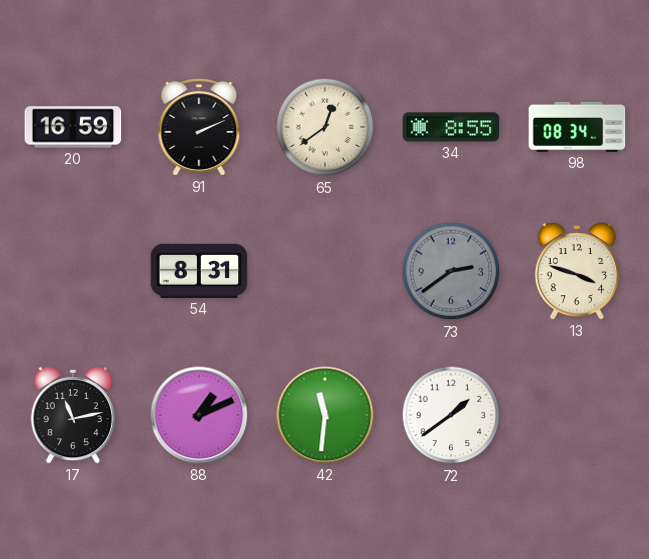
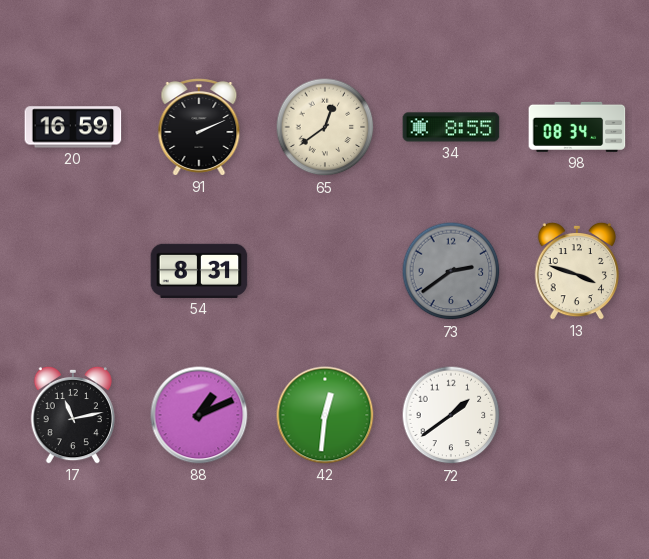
42: 11:31 -> 12:31 (325, 415)
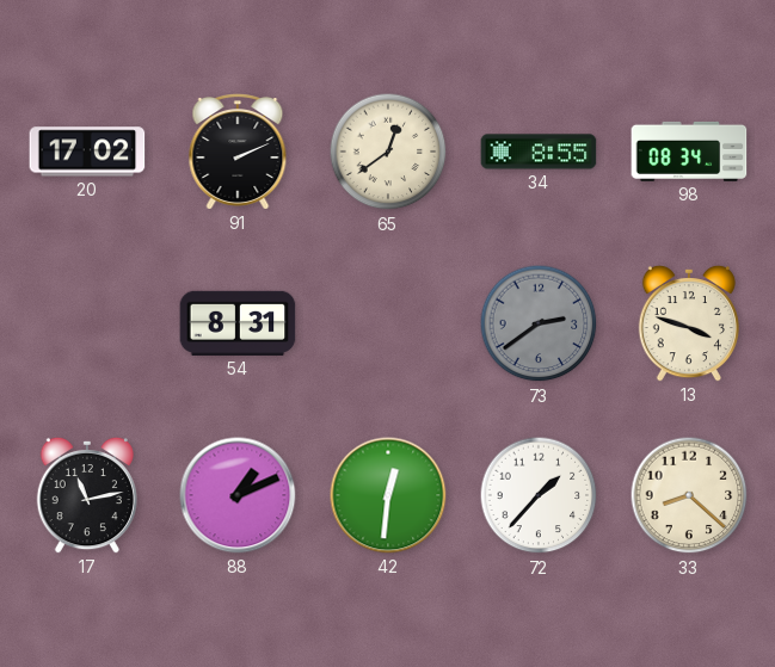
20: 16:59 -> 17:02 (87, 152)
72: 1:39 -> 1:37 (539, 495)
33: none -> 8:22 (689, 495)
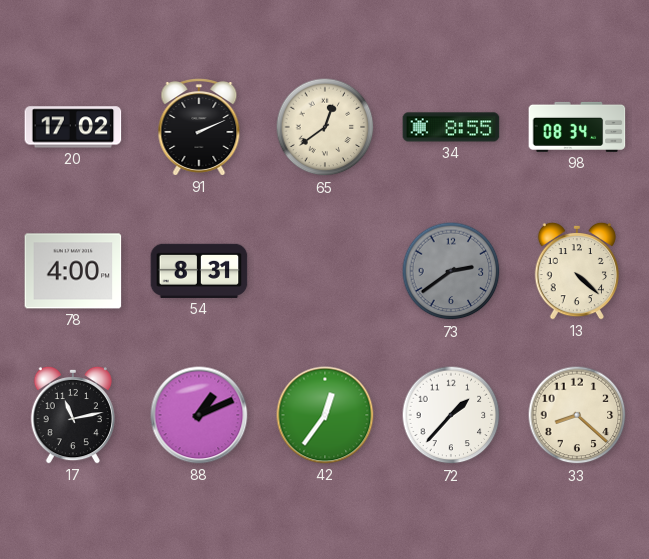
78: none -> 4:00 (73, 271)
13: 3:48 -> 4:22 (576, 271)
42: 12:31 -> 12:36 (325, 415)
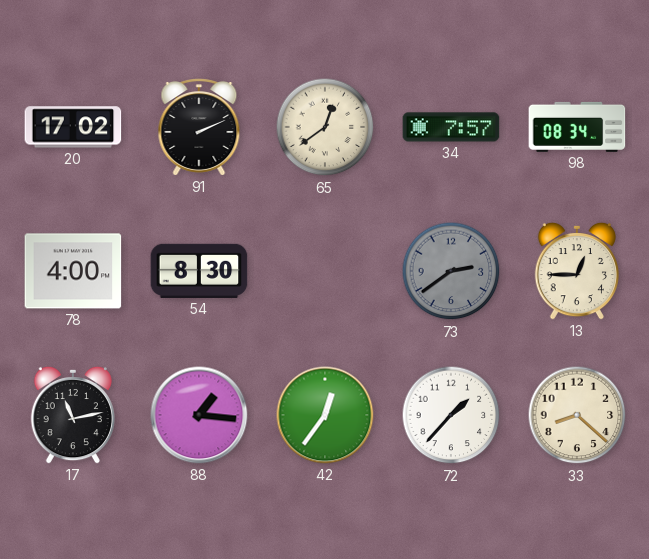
34: 8:55 -> 7:57 (451, 127)
54: 8:31 -> 8:30 (199, 271)
13: 4:22 -> 12:45 (576, 271)
88: 1:11 -> 1:16 (199, 415)
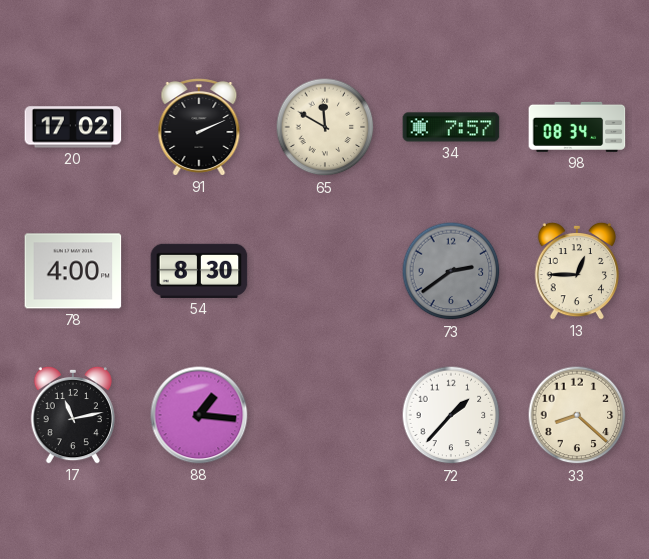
65: 12:39 -> 11:50 (325, 127)
42: 12:36 -> none (325, 415)
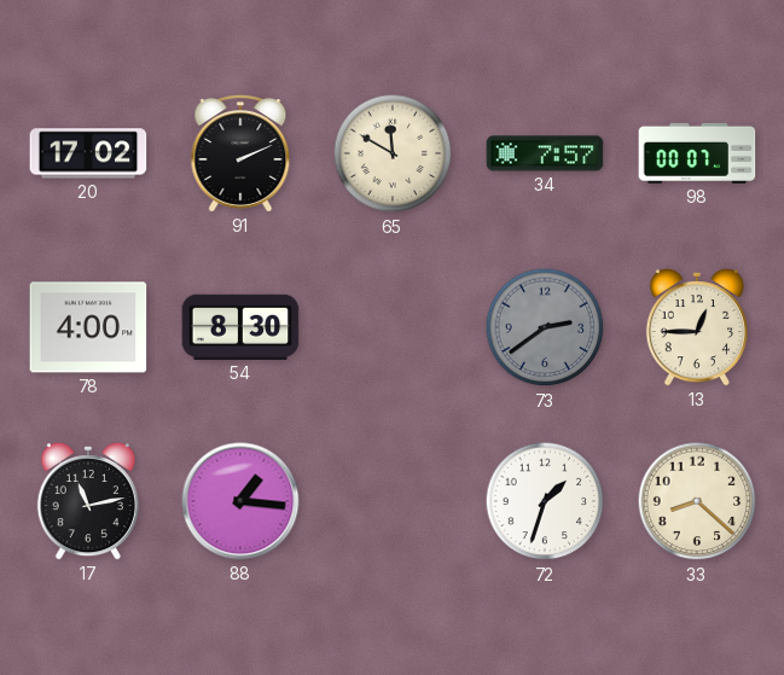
98: 08:34 -> 00:07 (697, 153)
72: 1:37 -> 1:33 (545, 501)
